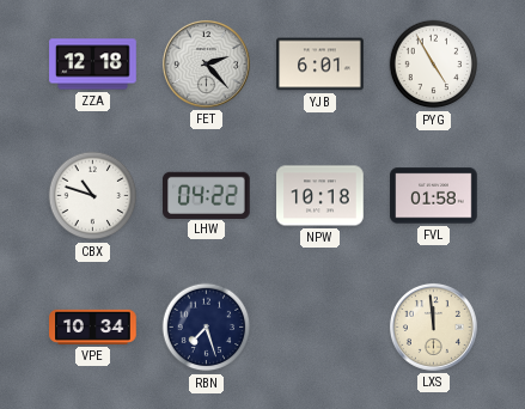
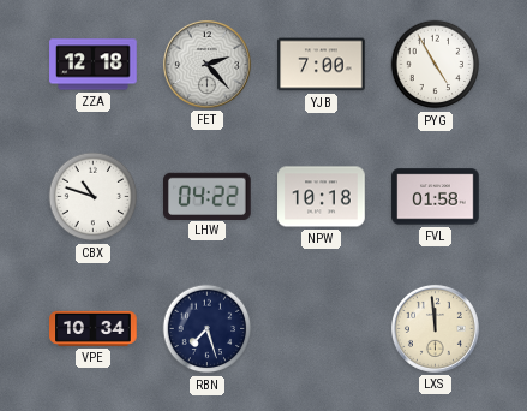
YJB: 6:01 -> 7:00 (322, 65)
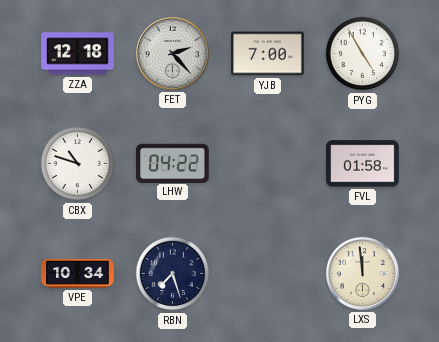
NPW: 10:18 -> none (322, 197)
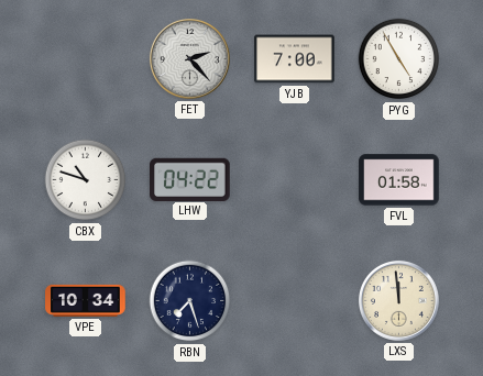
ZZA: 12:18 -> none (78, 54)
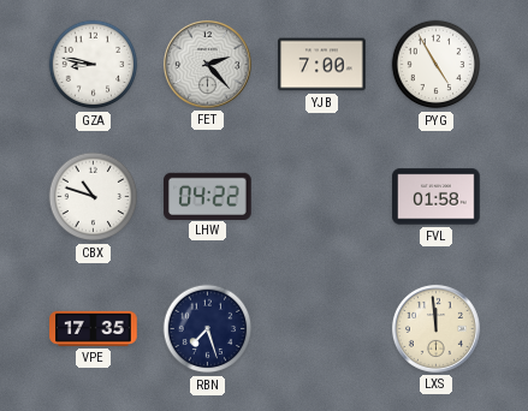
GZA: none -> 8:47 (94, 65)
VPE: 10:34 -> 17:35 (94, 328)
